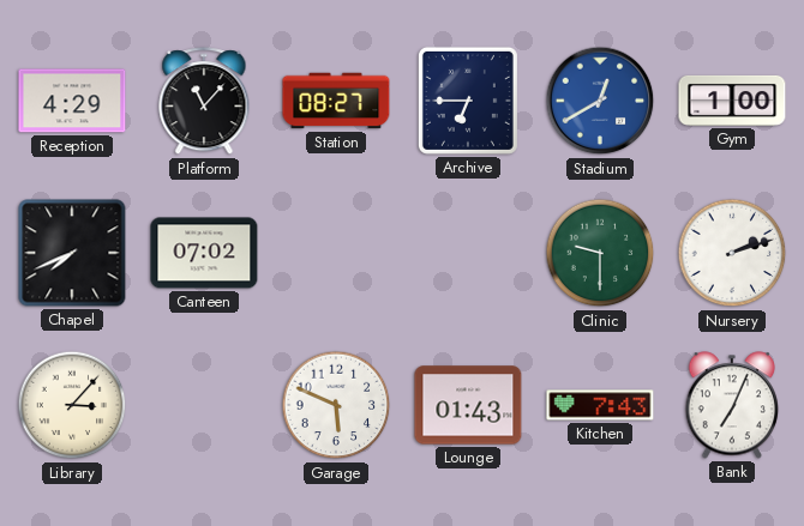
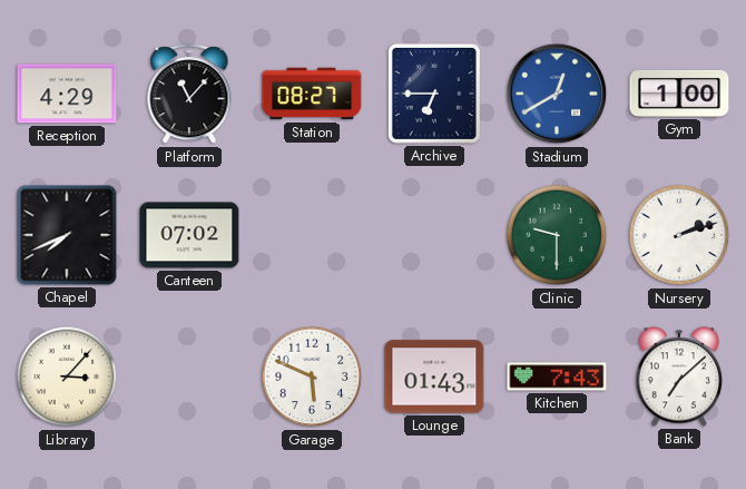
Bank: 7:04 -> 7:08 (679, 376)
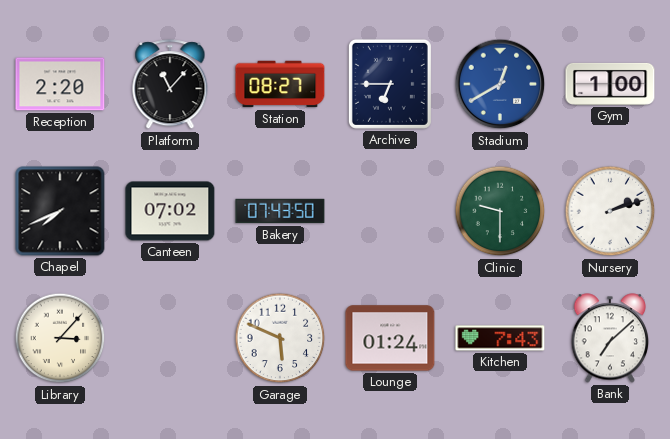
Reception: 4:29 -> 2:20 (60, 84)
Bakery: none -> 07:43 (280, 211)
Lounge: 01:43 -> 01:24 (390, 338)
